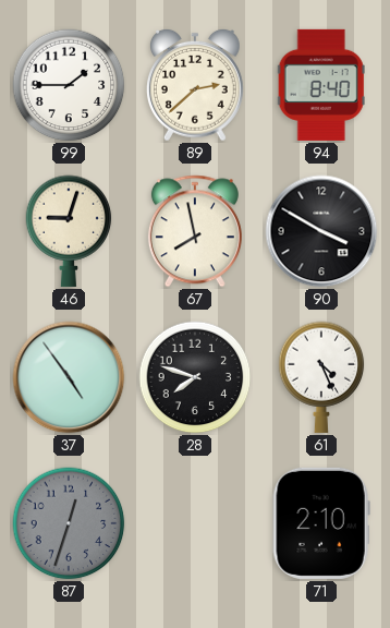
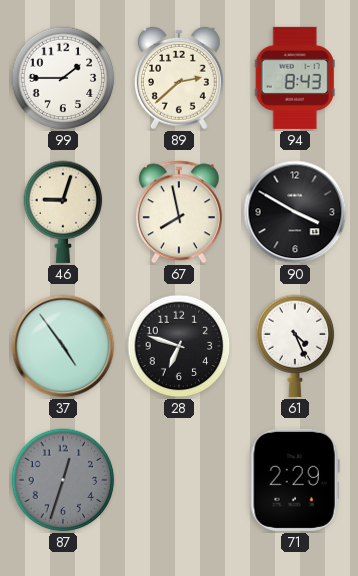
94: 8:40 -> 8:43 (295, 78)
28: 7:48 -> 6:48 (179, 346)
71: 2:10 -> 2:29 (295, 480)
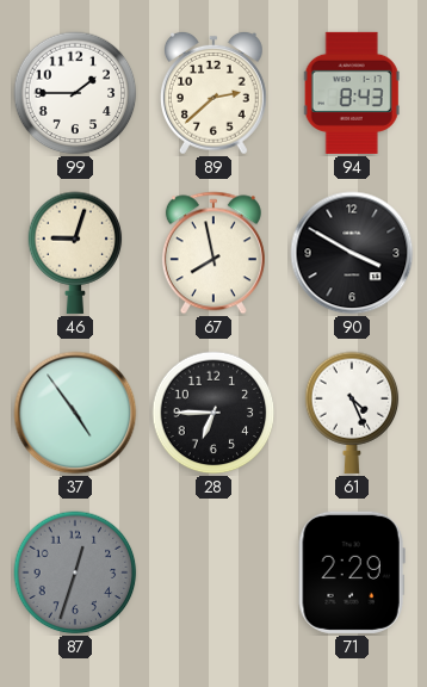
28: 6:48 -> 6:45 (213, 413)
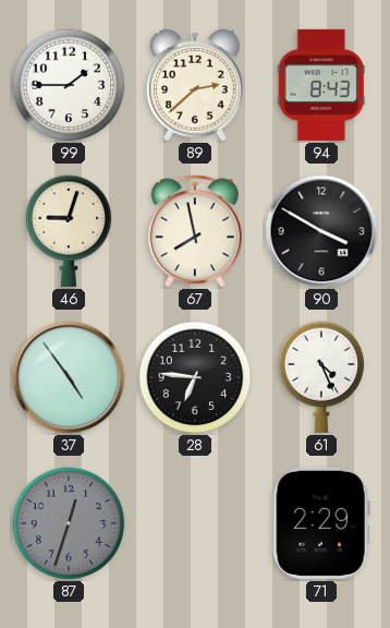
28: 6:45 -> 6:46 (195, 377)
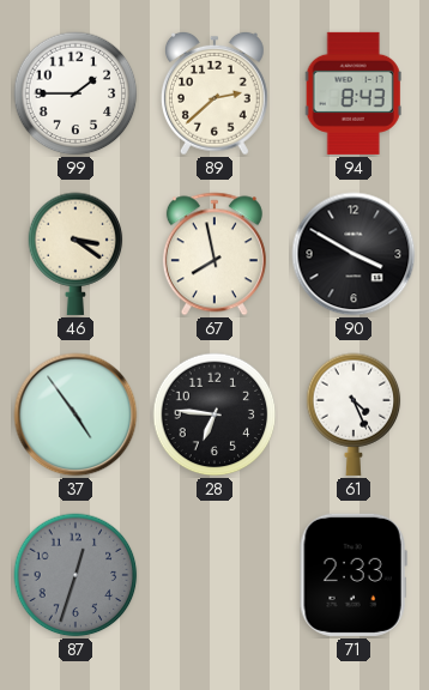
46: 9:03 -> 3:21 (75, 254)
71: 2:29 -> 2:33 (354, 575)
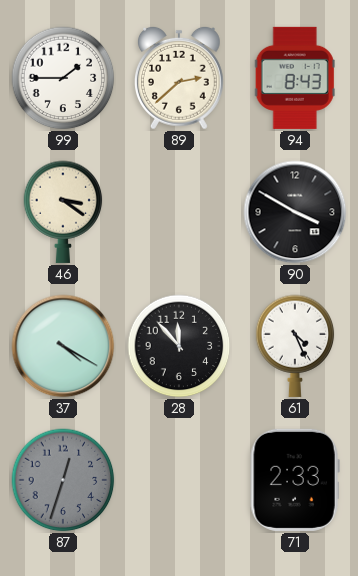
67: 7:58 -> none (214, 254)
37: 4:54 -> 4:20 (63, 346)
28: 6:46 -> 11:53 (179, 346)
